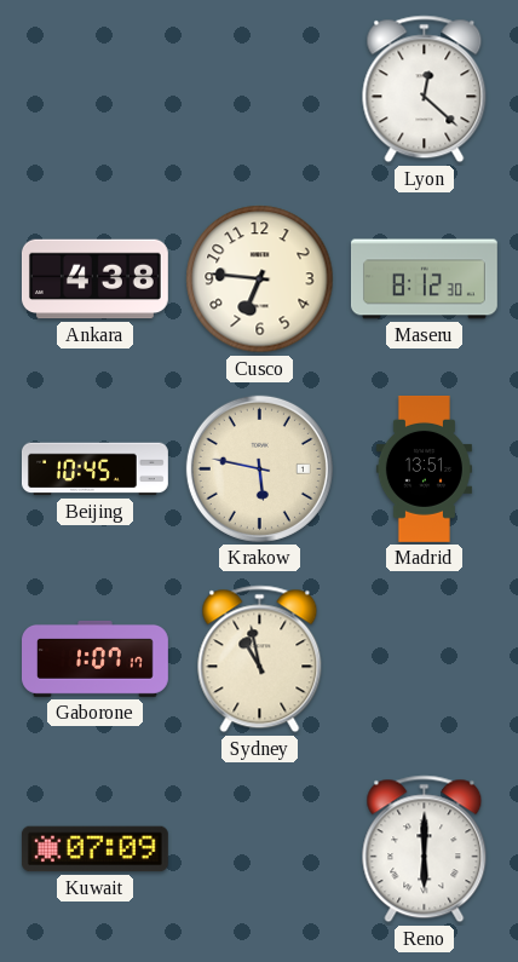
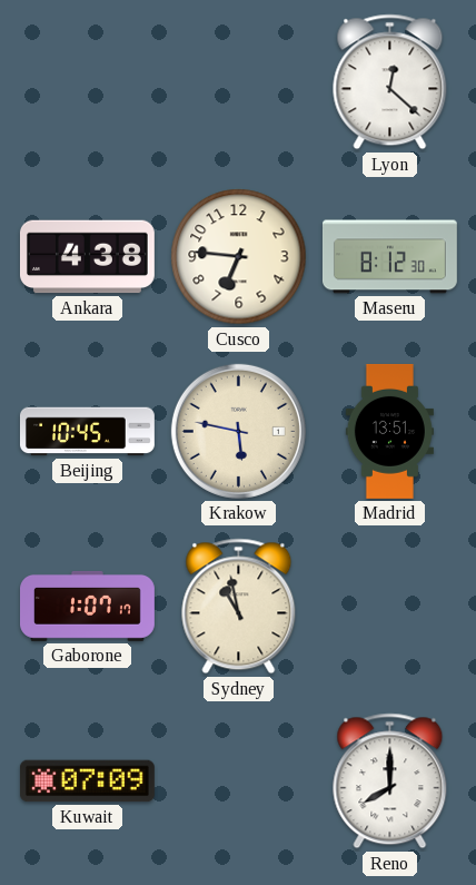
Reno: 6:00 -> 8:00 (390, 781)
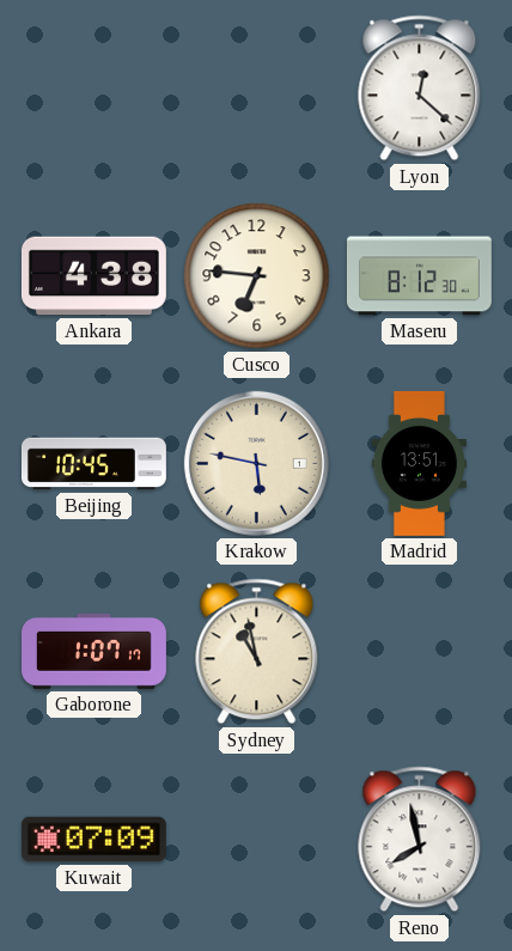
Reno: 8:00 -> 7:58 (420, 840)
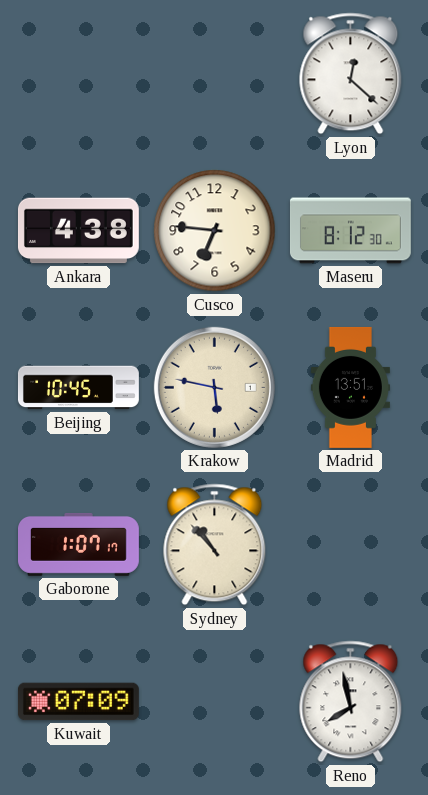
Sydney: 10:58 -> 10:53 (215, 545)
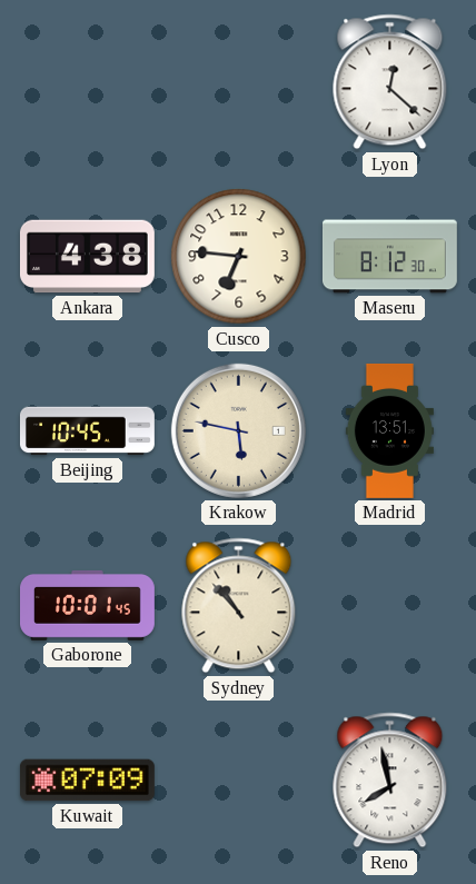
Gaborone: 1:07 -> 10:01 (88, 605)
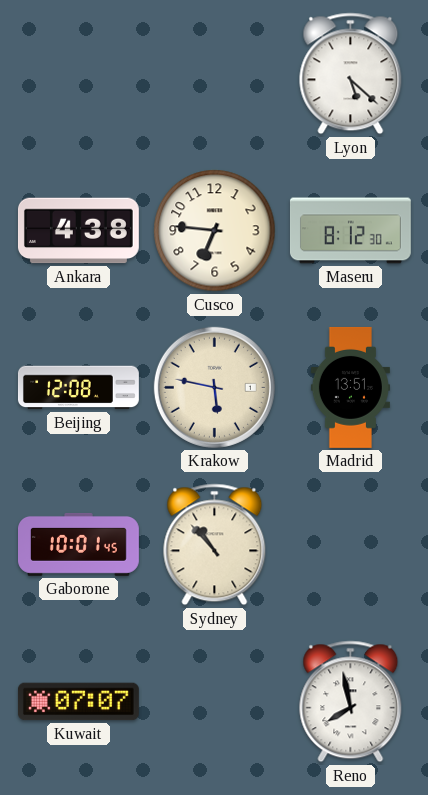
Lyon: 12:22 -> 5:22 (351, 74)
Beijing: 10:45 -> 12:08 (78, 388)
Kuwait: 07:09 -> 07:07 (78, 702)
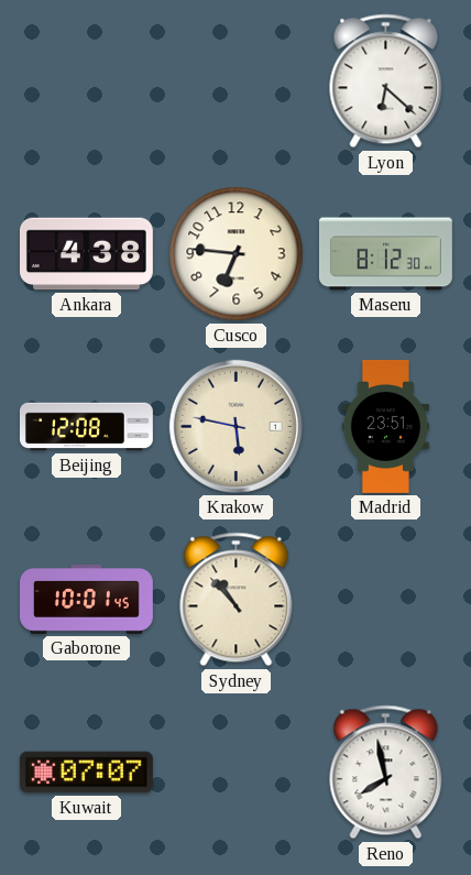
Lyon: 5:22 -> 6:22 (386, 81)
Madrid: 13:51 -> 23:51 (385, 426)
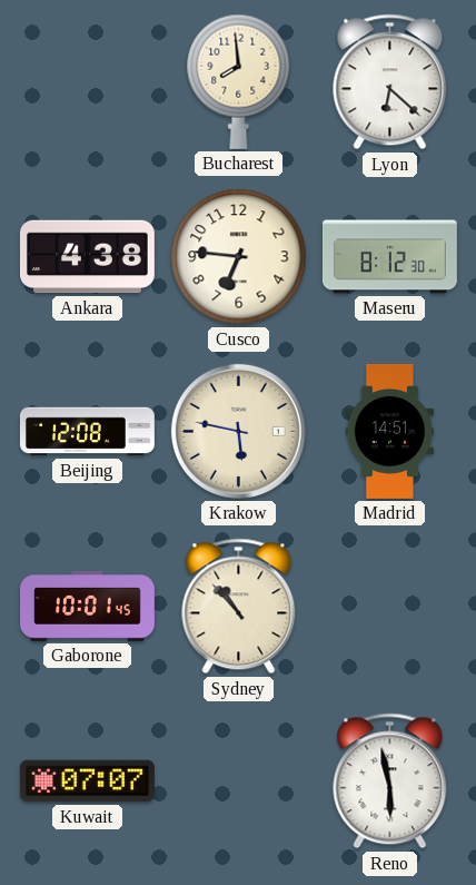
Bucharest: none -> 7:59 (239, 81)
Madrid: 23:51 -> 14:51 (389, 431)
Reno: 7:58 -> 5:58 (390, 781)
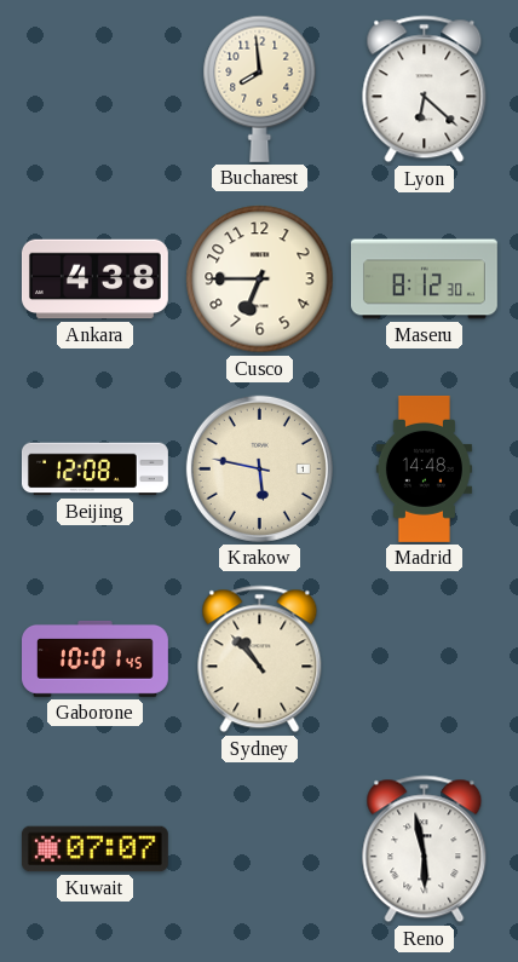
Cusco: 6:46 -> 6:45 (260, 280)
Madrid: 14:51 -> 14:48 (424, 468)
